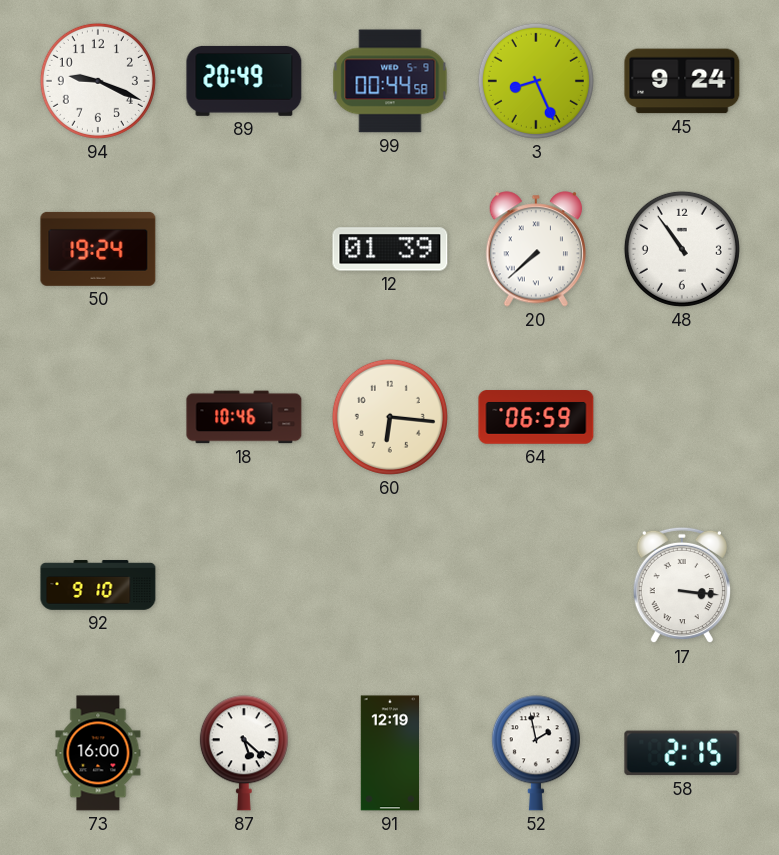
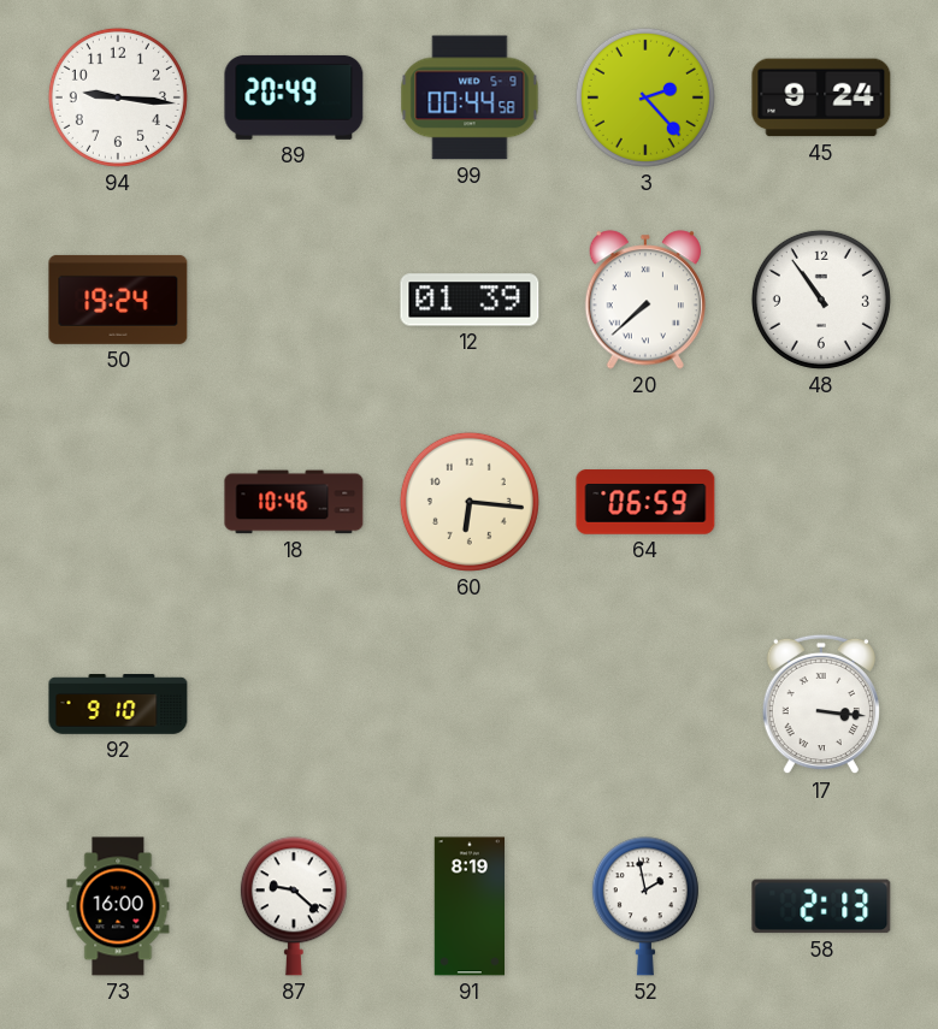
94: 9:19 -> 9:16 (118, 97)
3: 8:26 -> 2:23 (645, 97)
87: 5:22 -> 9:22 (294, 906)
91: 12:19 -> 8:19 (470, 906)
58: 2:15 -> 2:13 (821, 906)
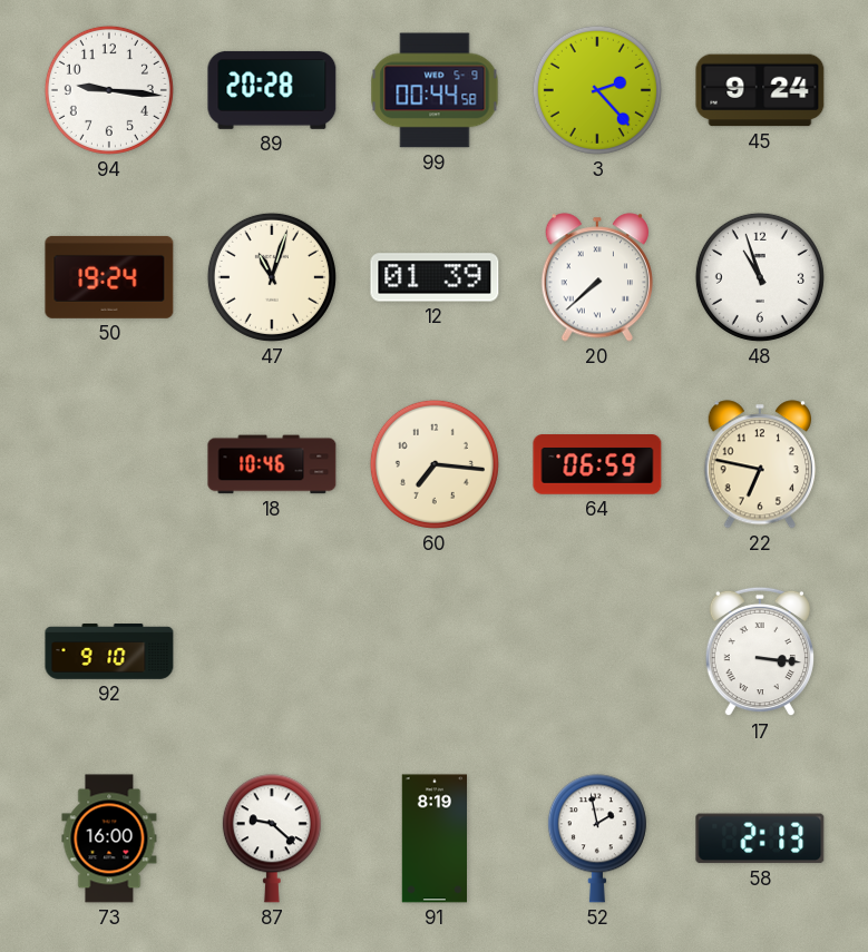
89: 20:49 -> 20:28 (272, 90)
47: none -> 11:03 (272, 277)
48: 10:54 -> 10:57 (760, 277)
60: 6:16 -> 7:16 (435, 464)
22: none -> 6:47 (759, 464)
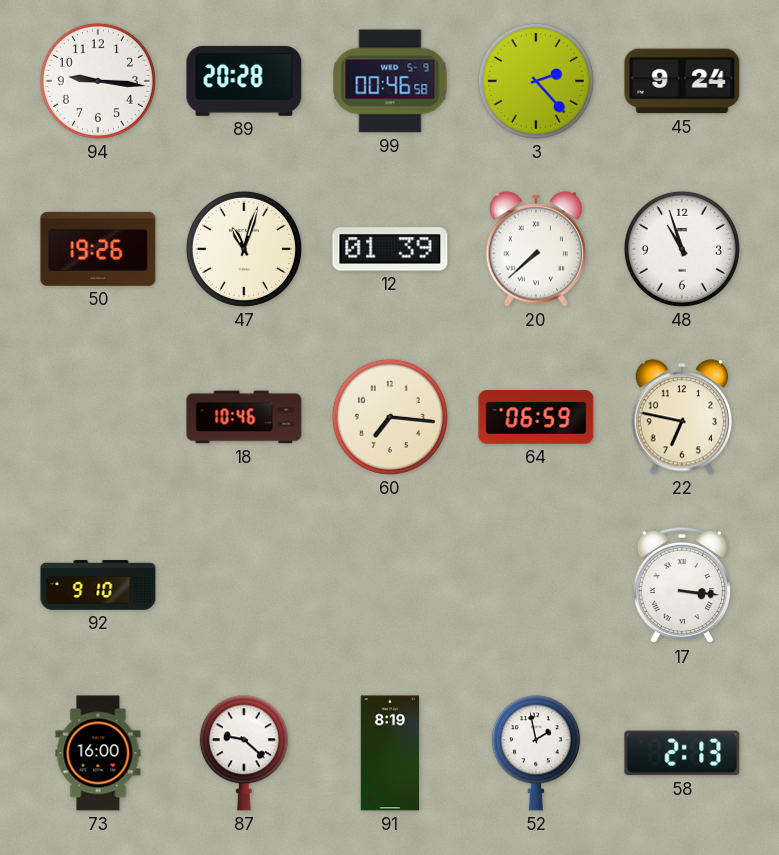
99: 00:44 -> 00:46 (390, 81)
50: 19:24 -> 19:26 (98, 249)
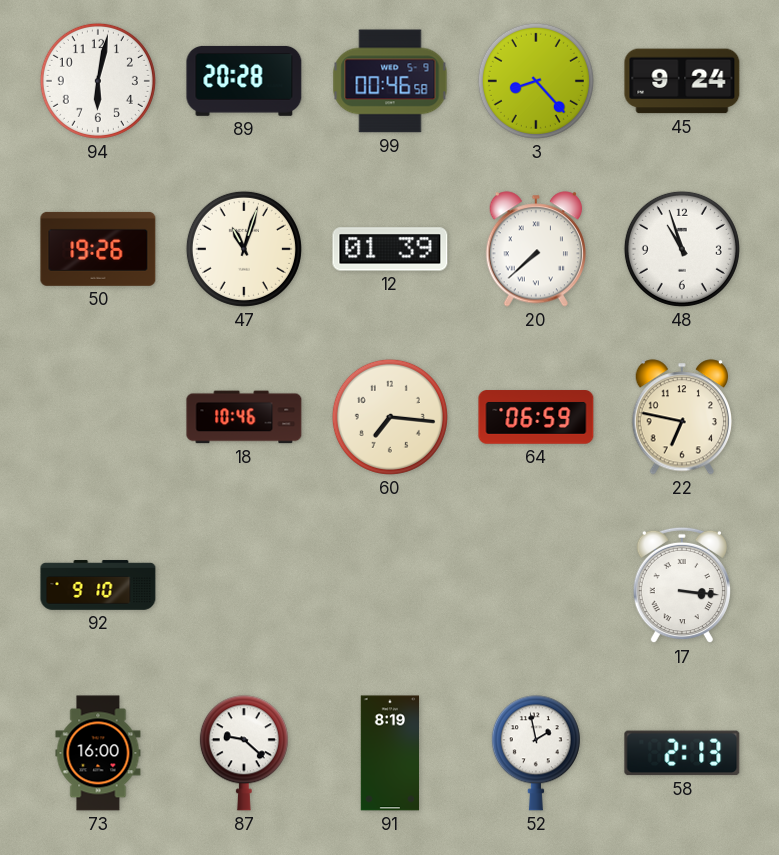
94: 9:16 -> 6:02 (98, 81)
3: 2:23 -> 8:23 (536, 81)
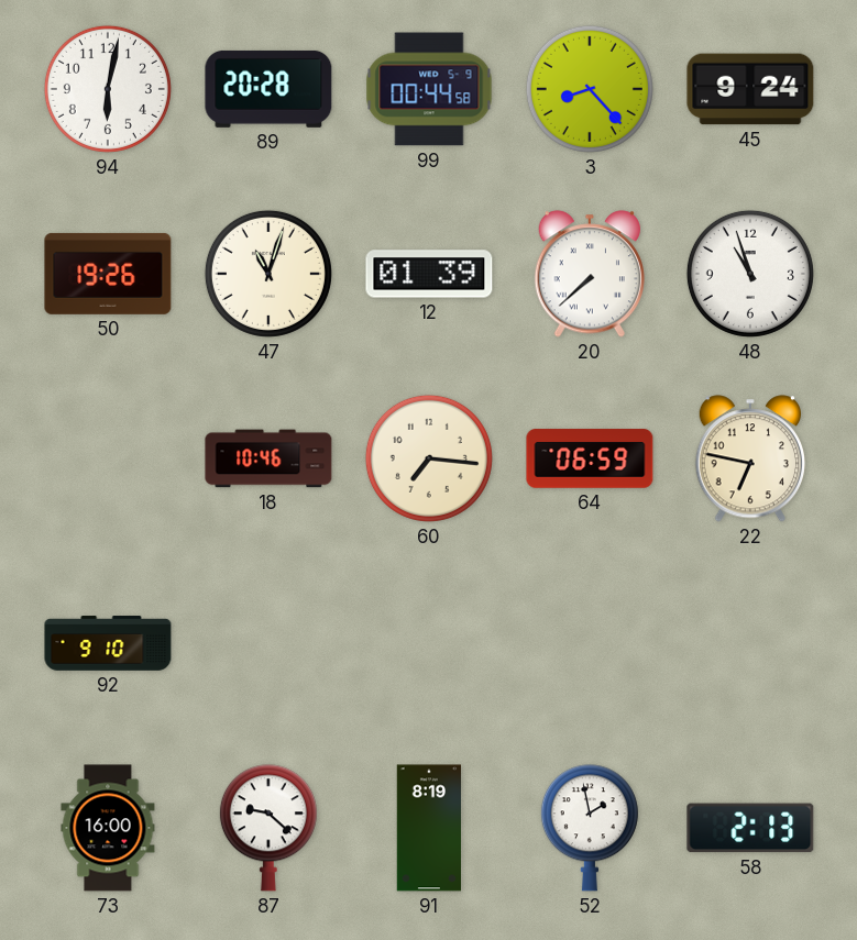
99: 00:46 -> 00:44 (429, 89)
17: 3:16 -> none (682, 585)
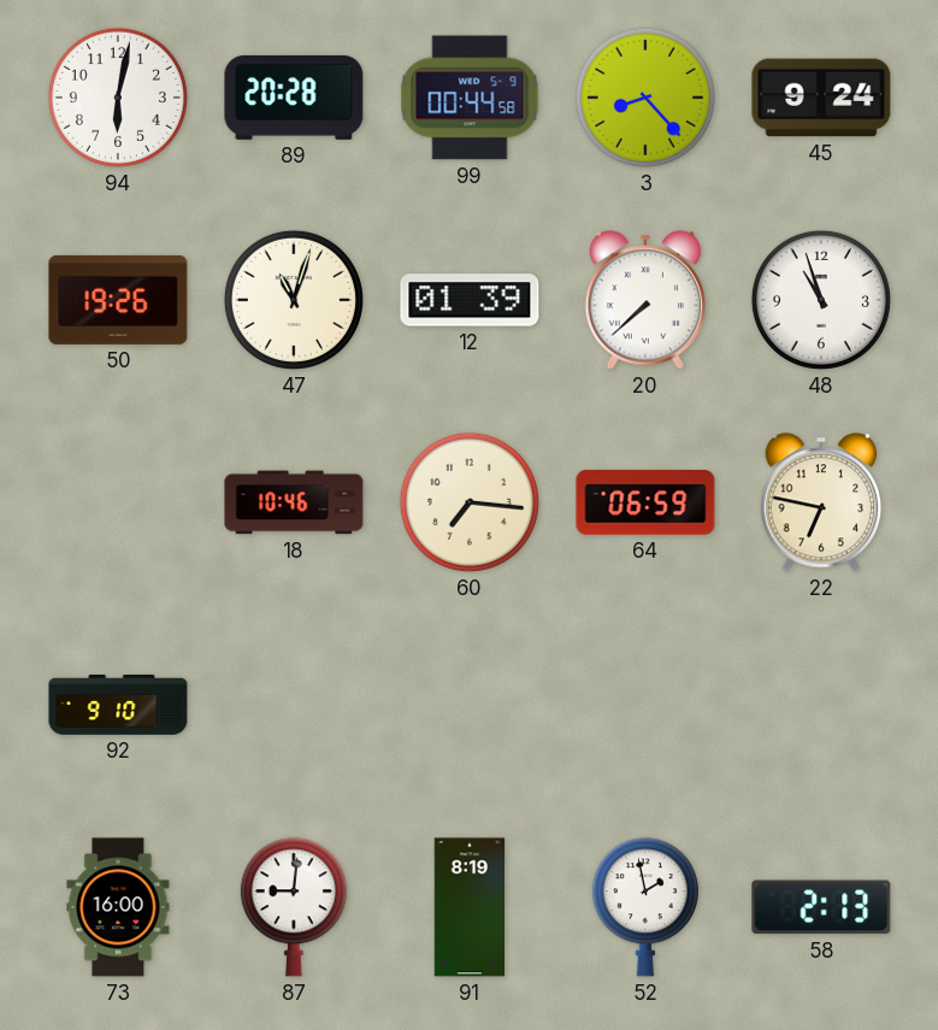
87: 9:22 -> 9:01 (294, 907)
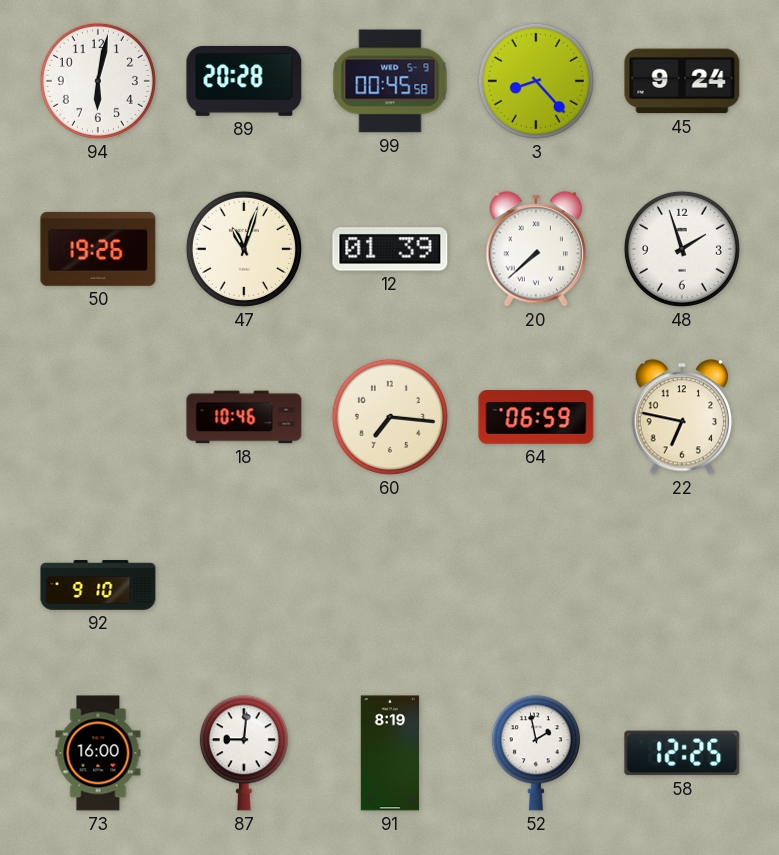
99: 00:44 -> 00:45 (390, 81)
48: 10:57 -> 1:57 (682, 249)
58: 2:13 -> 12:25 (682, 753)
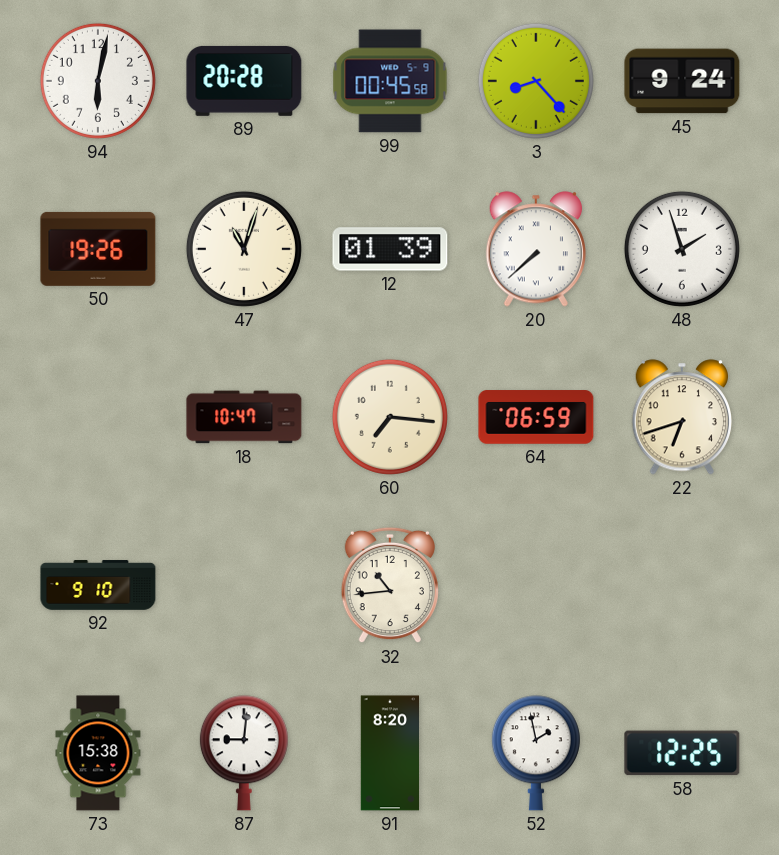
18: 10:46 -> 10:47 (244, 417)
22: 6:47 -> 6:42 (681, 417)
32: none -> 10:44 (390, 585)
73: 16:00 -> 15:38 (98, 753)
91: 8:19 -> 8:20 (390, 753)
